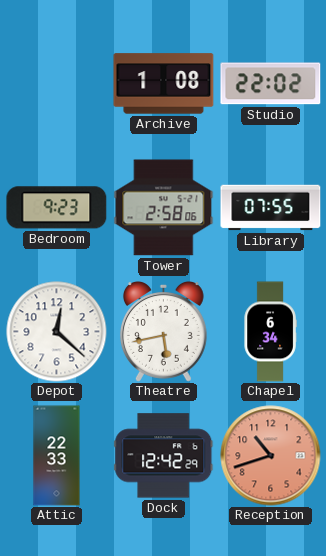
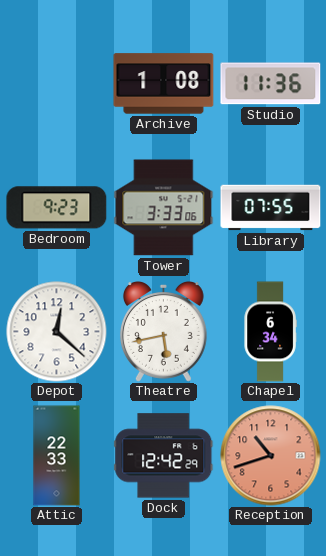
Studio: 22:02 -> 11:36 (271, 84)
Tower: 2:58 -> 3:33 (164, 208)
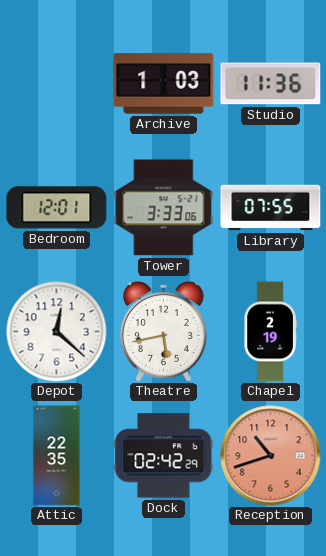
Archive: 1:08 -> 1:03 (164, 84)
Bedroom: 9:23 -> 12:01 (57, 208)
Chapel: 6:34 -> 2:19 (270, 332)
Attic: 22:33 -> 22:35 (57, 456)
Dock: 12:42 -> 02:42 (164, 456)
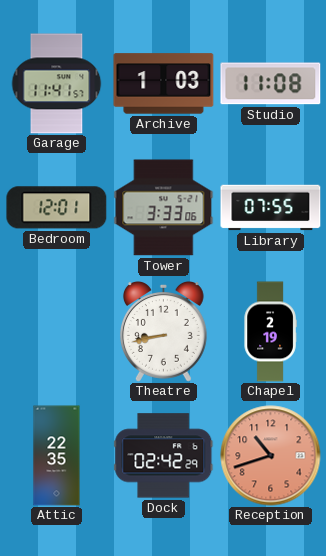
Garage: none -> 11:41 (57, 84)
Studio: 11:36 -> 11:08 (271, 84)
Depot: 12:22 -> none (57, 332)
Theatre: 5:43 -> 8:43 (163, 332)
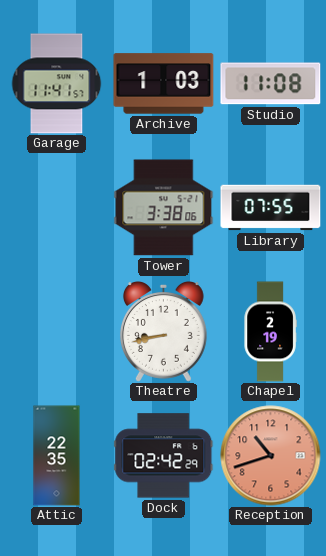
Bedroom: 12:01 -> none (57, 208)
Tower: 3:33 -> 3:38 (164, 208)
